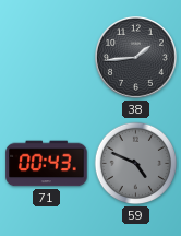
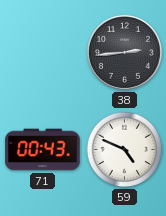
38: 1:44 -> 2:44 (124, 52)
59 dial: grey -> white (125, 150)
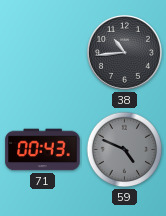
38: 2:44 -> 10:44 (124, 52)
59 dial: white -> grey (125, 150)
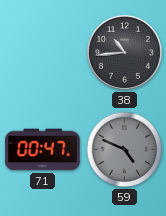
71: 00:43 -> 00:47 (43, 150)
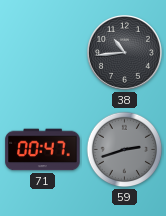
59: 4:49 -> 2:42 (125, 150)
